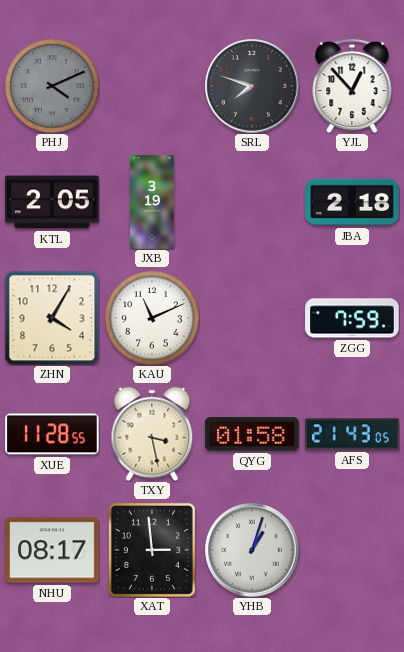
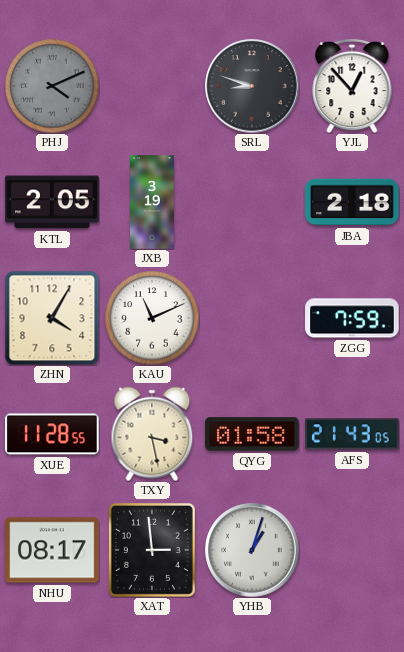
SRL: 7:48 -> 8:48 (252, 86)
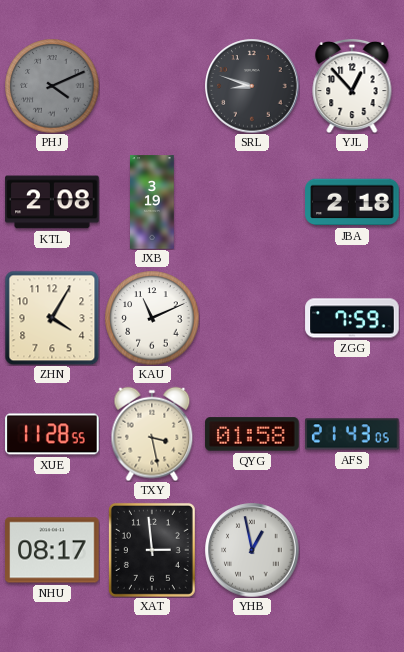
KTL: 2:05 -> 2:08 (52, 202)
YHB: 1:03 -> 12:58 (252, 550)
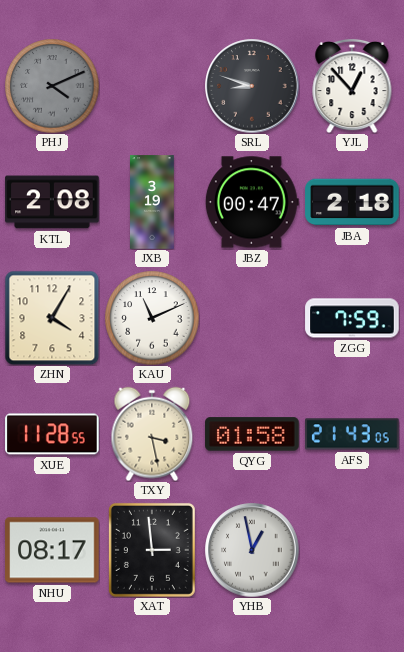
JBZ: none -> 00:47 (252, 202)
